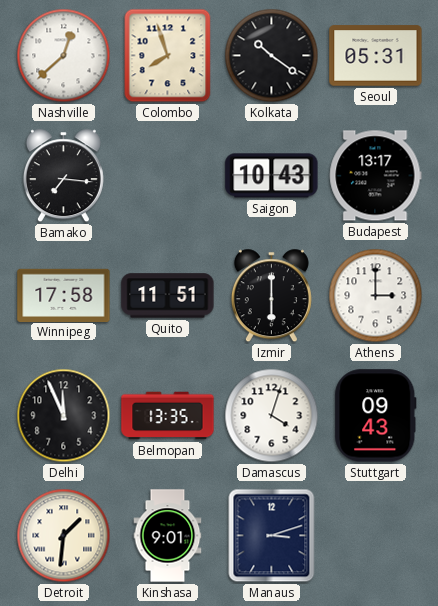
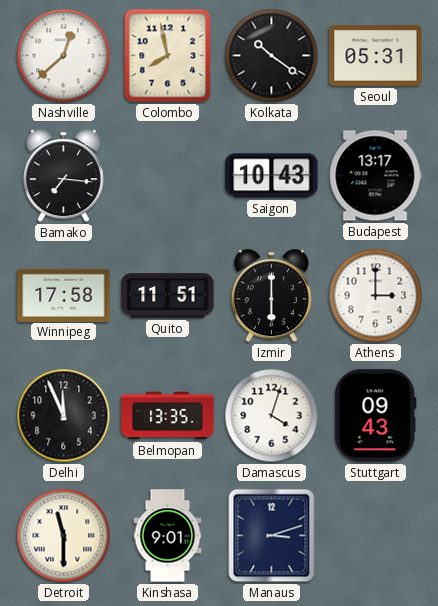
Colombo: 7:57 -> 7:58 (168, 56)
Detroit: 1:31 -> 11:30 (64, 536)
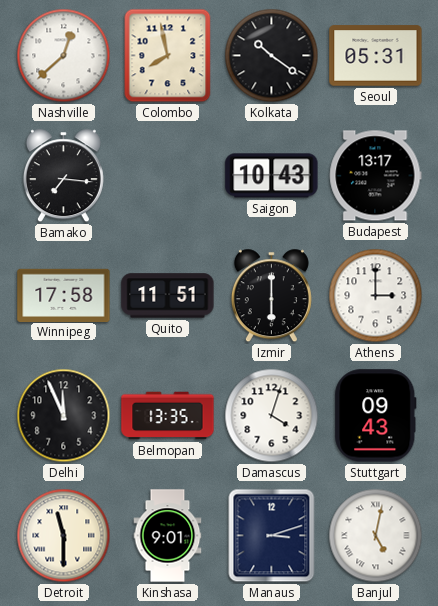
Banjul: none -> 5:02 (376, 536)
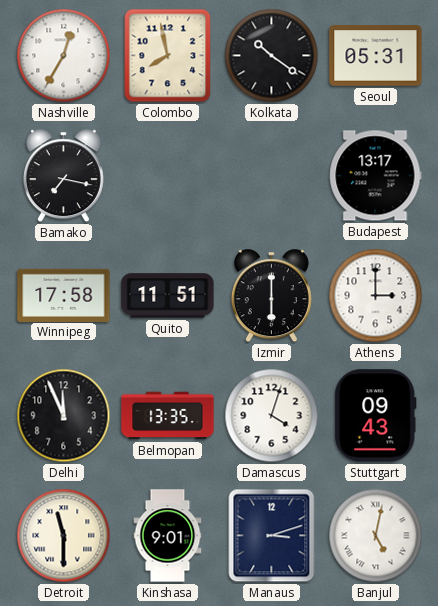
Nashville: 12:38 -> 12:35 (64, 56)
Bamako: 7:16 -> 7:17 (63, 176)
Saigon: 10:43 -> none (272, 176)
